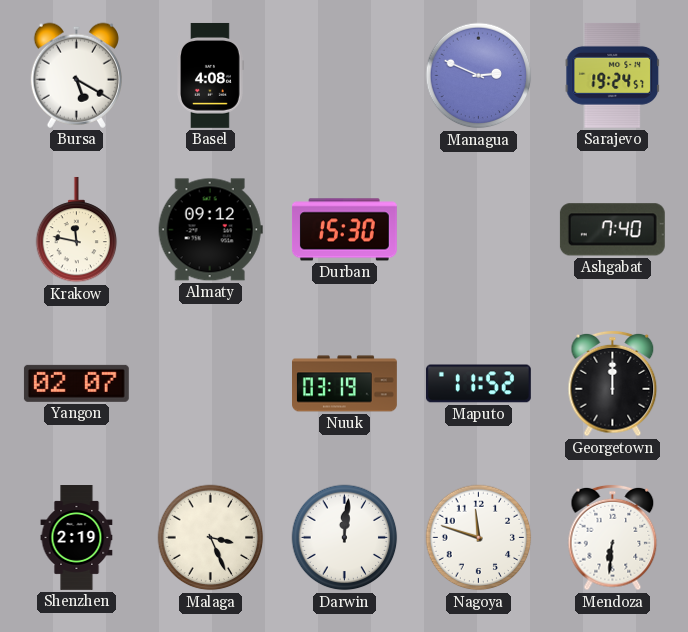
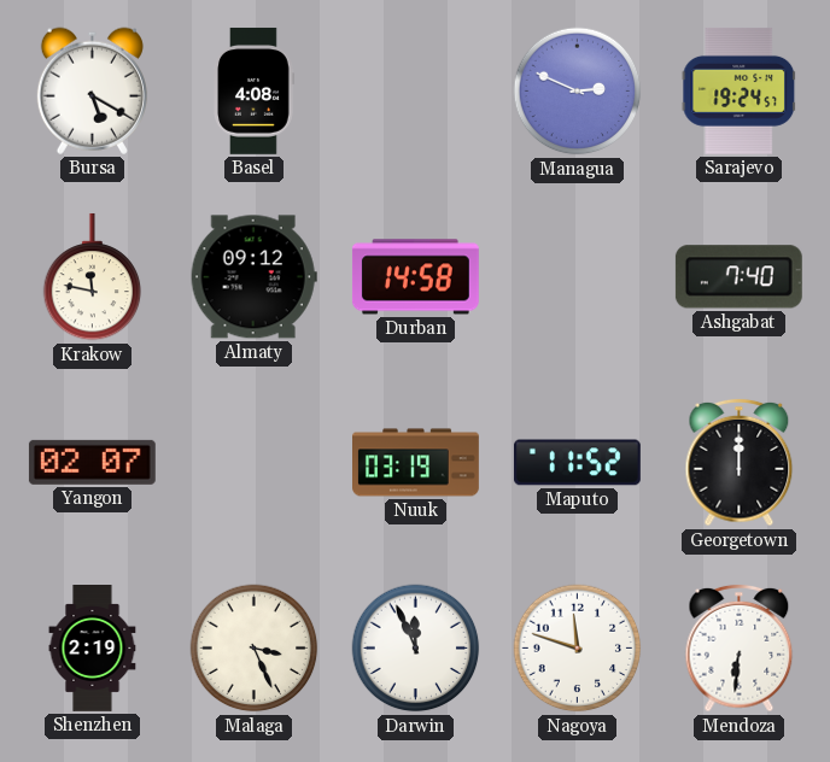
Durban: 15:30 -> 14:58 (415, 277)
Darwin: 12:01 -> 11:56 (416, 649)
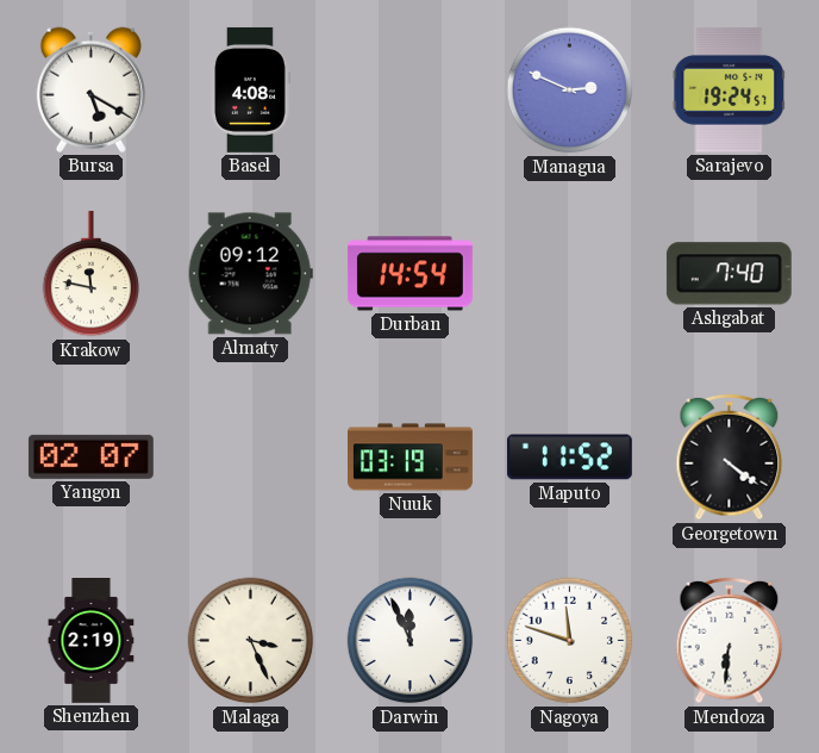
Durban: 14:58 -> 14:54 (409, 274)
Georgetown: 12:00 -> 4:21 (730, 458)
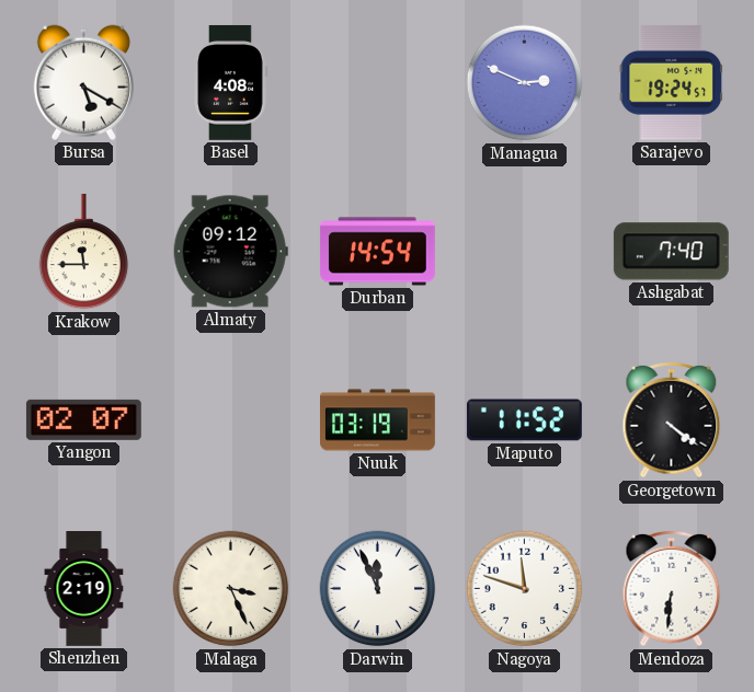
Krakow: 11:47 -> 11:45 (84, 252)
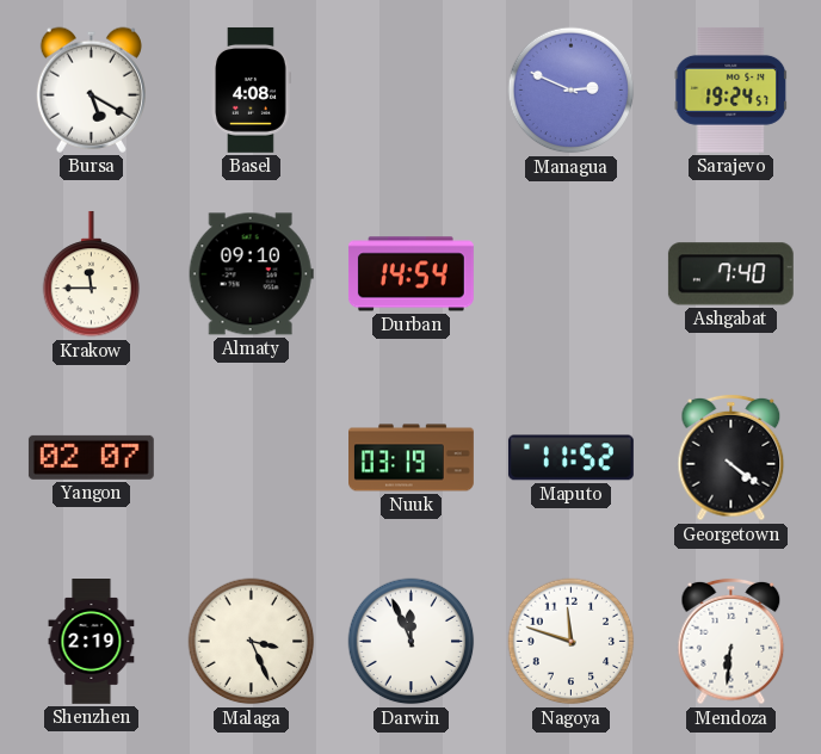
Almaty: 09:12 -> 09:10 (251, 274)
